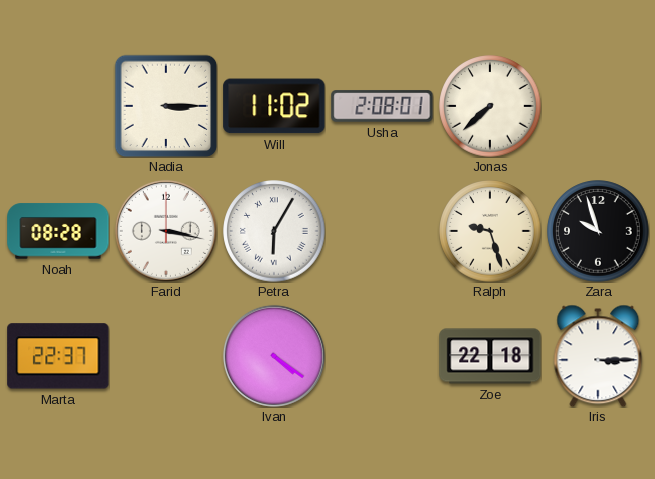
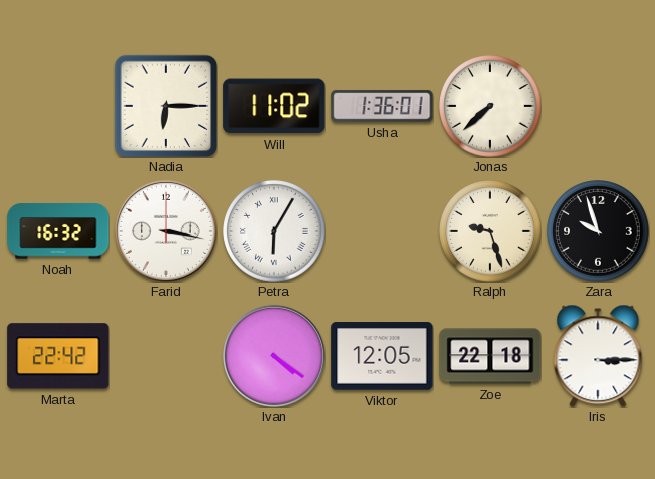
Nadia: 3:15 -> 6:15 (166, 106)
Usha: 2:08 -> 1:36 (382, 106)
Noah: 08:28 -> 16:32 (58, 231)
Marta: 22:37 -> 22:42 (58, 356)
Viktor: none -> 12:05 (382, 356)
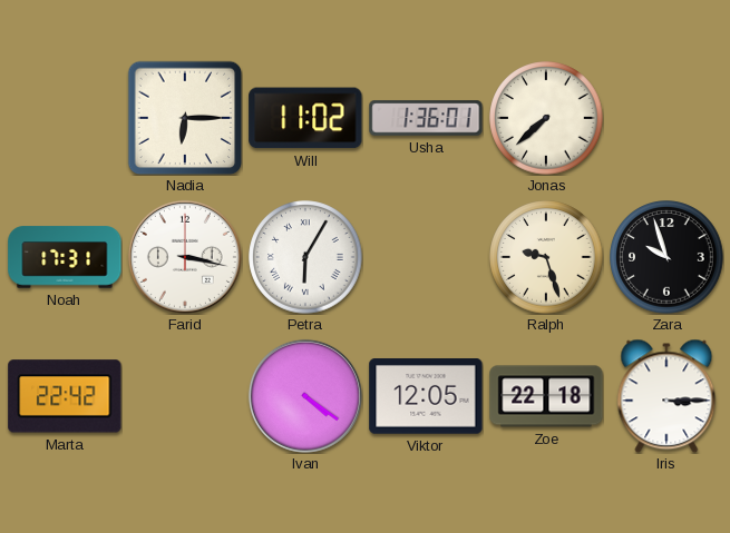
Noah: 16:32 -> 17:31 (65, 257)
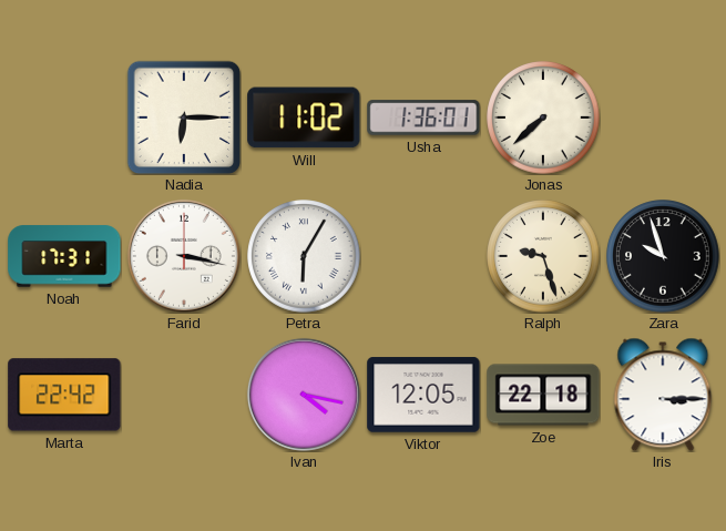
Ivan: 4:21 -> 4:17 (304, 395)
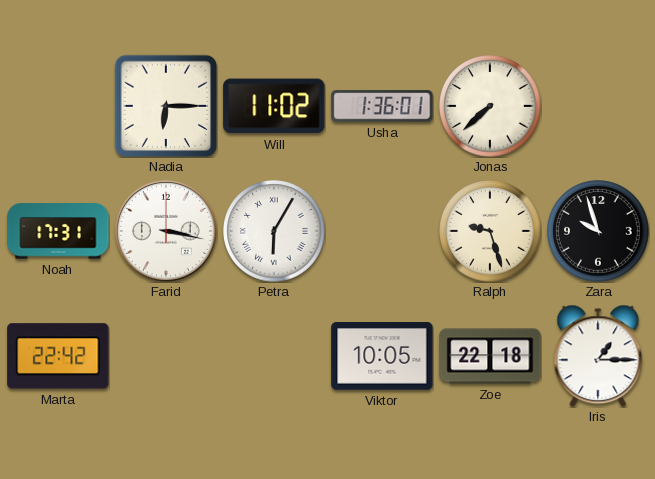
Ivan: 4:17 -> none (304, 395)
Viktor: 12:05 -> 10:05 (382, 356)
Iris: 3:15 -> 1:15 (598, 356)
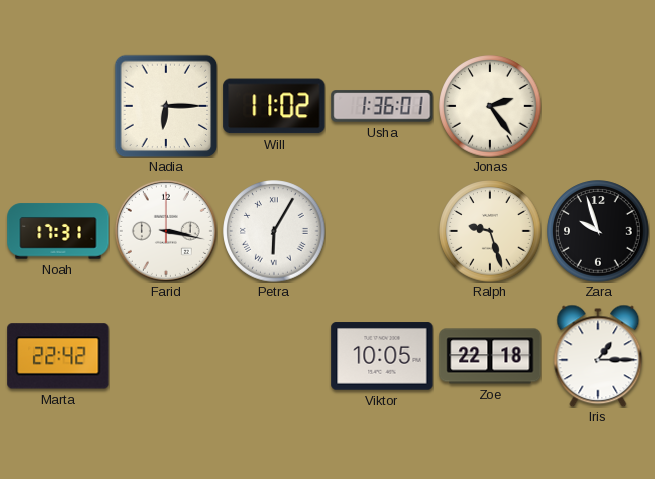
Jonas: 7:38 -> 2:24 (490, 106)
